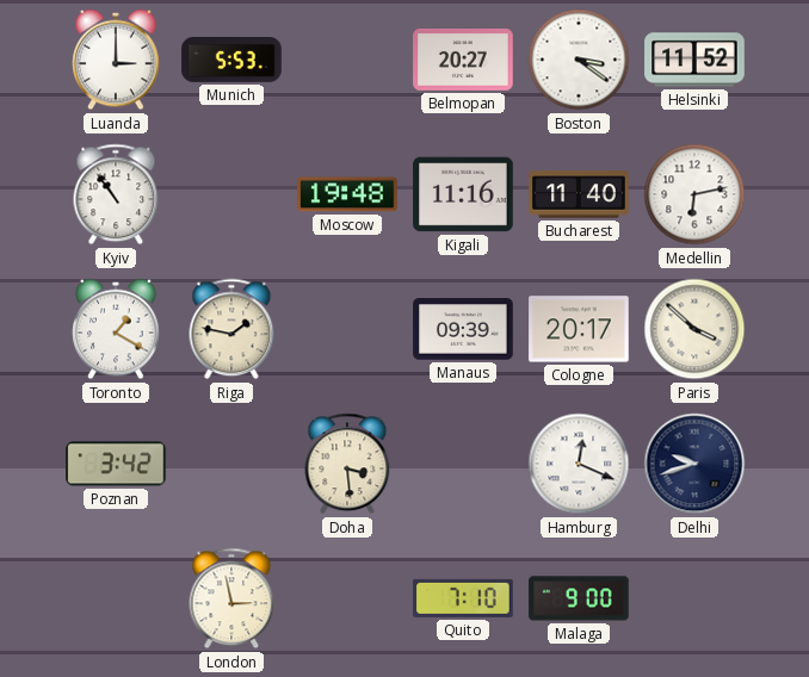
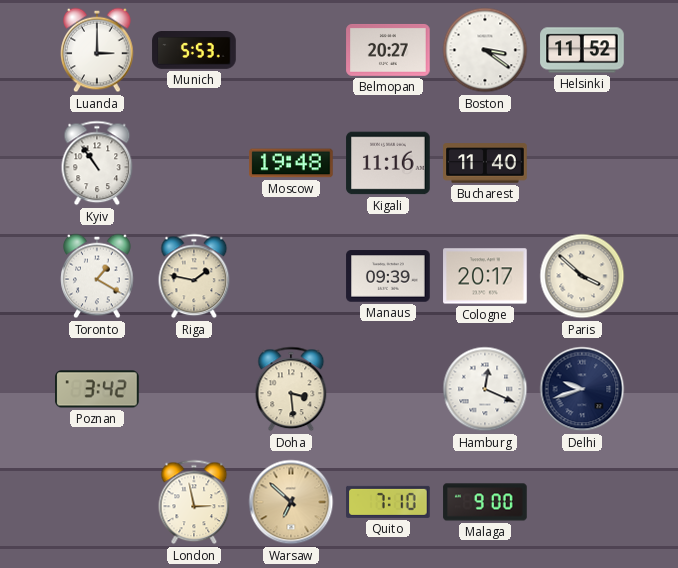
Medellin: 6:13 -> none (694, 194)
Warsaw: none -> 6:52 (291, 502)
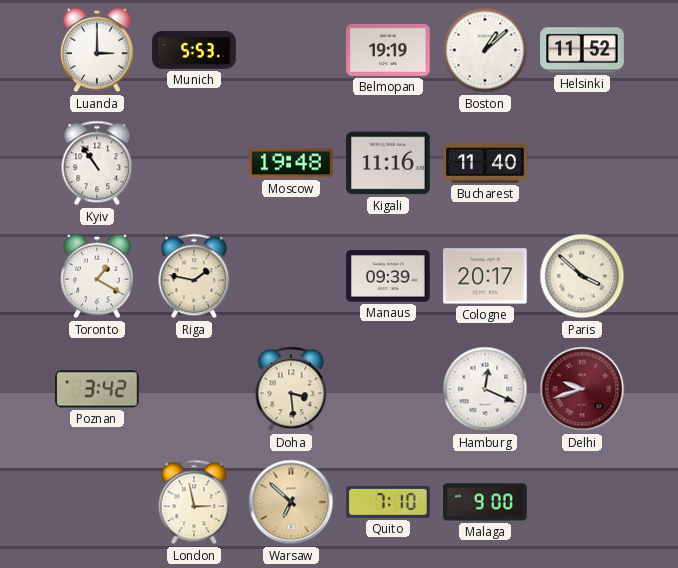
Belmopan: 20:27 -> 19:19 (388, 50)
Boston: 3:21 -> 1:08 (485, 50)
Delhi dial: navy -> burgundy (582, 389)
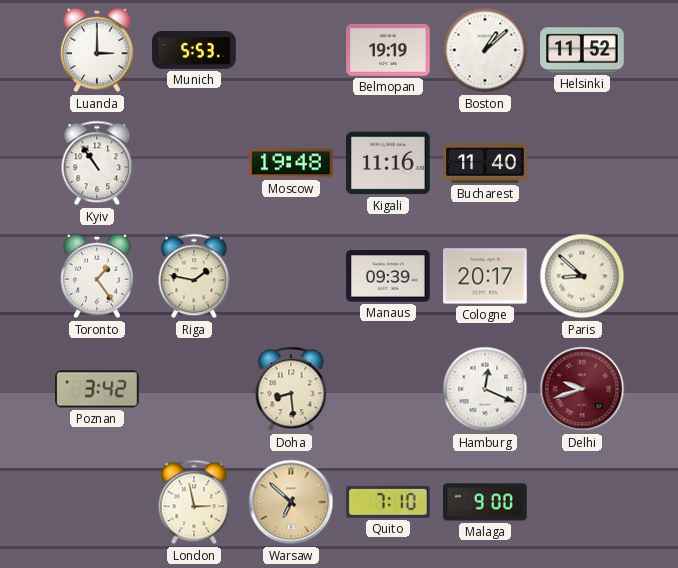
Toronto: 1:20 -> 1:24 (97, 276)
Paris: 3:52 -> 8:52 (582, 276)
Doha: 3:29 -> 8:29 (291, 389)
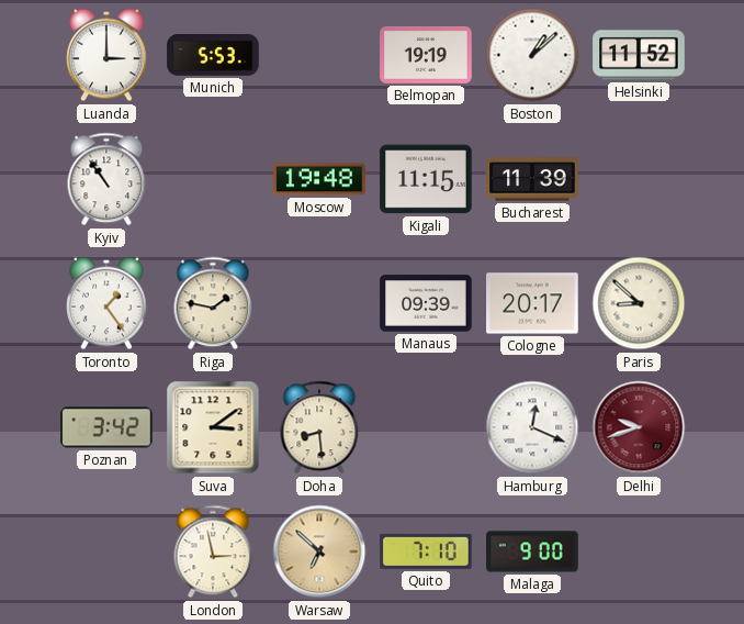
Kigali: 11:16 -> 11:15 (426, 179)
Bucharest: 11:40 -> 11:39 (532, 179)
Suva: none -> 3:09 (213, 427)
